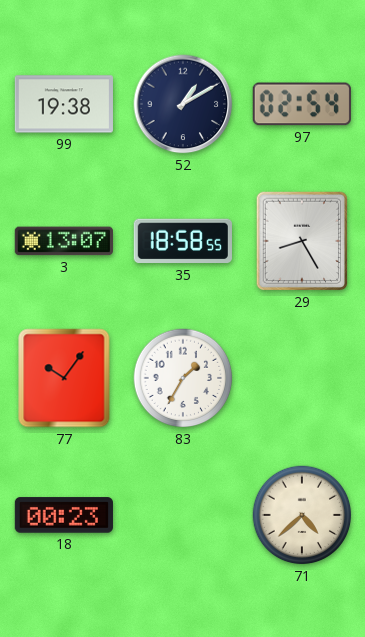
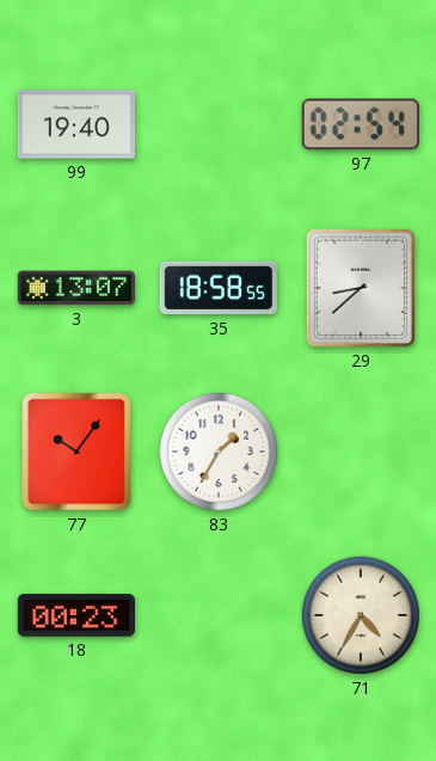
99: 19:38 -> 19:40 (76, 124)
52: 1:10 -> none (183, 104)
29: 8:25 -> 8:38 (361, 288)
71: 4:38 -> 4:35 (361, 615)
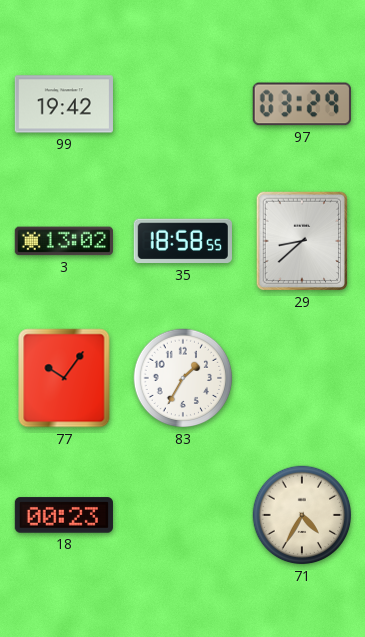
99: 19:40 -> 19:42 (64, 104)
97: 02:54 -> 03:29 (302, 104)
3: 13:07 -> 13:02 (64, 241)
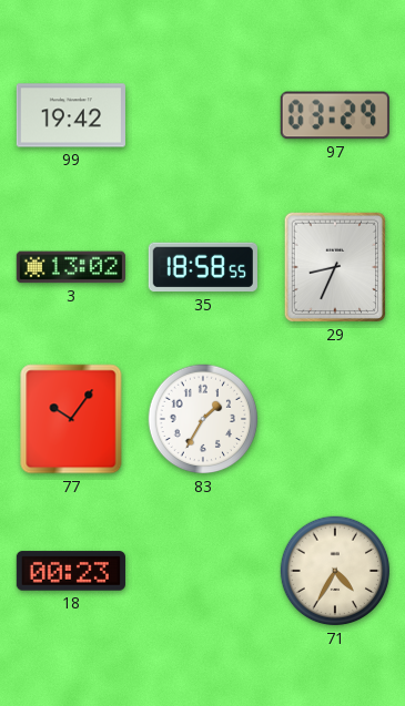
29: 8:38 -> 8:34 (335, 267)
